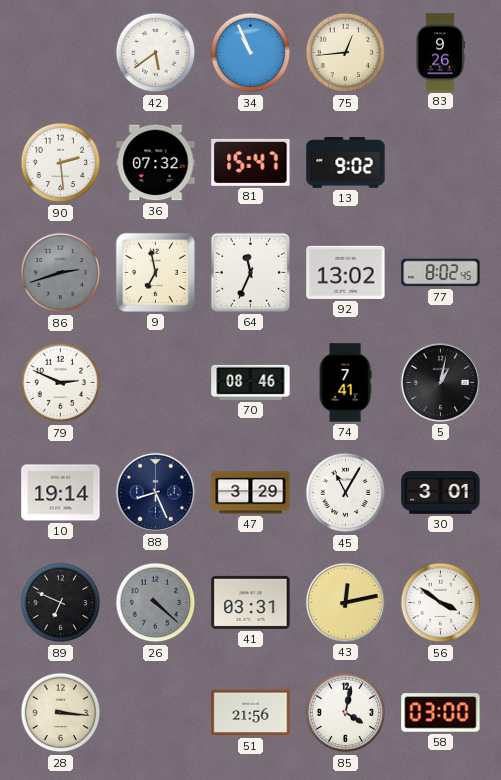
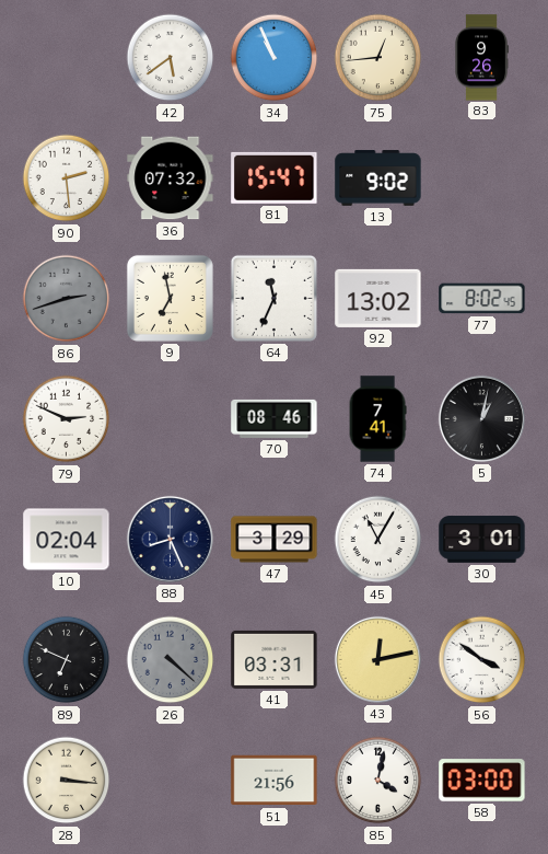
10: 19:14 -> 02:04 (67, 540)
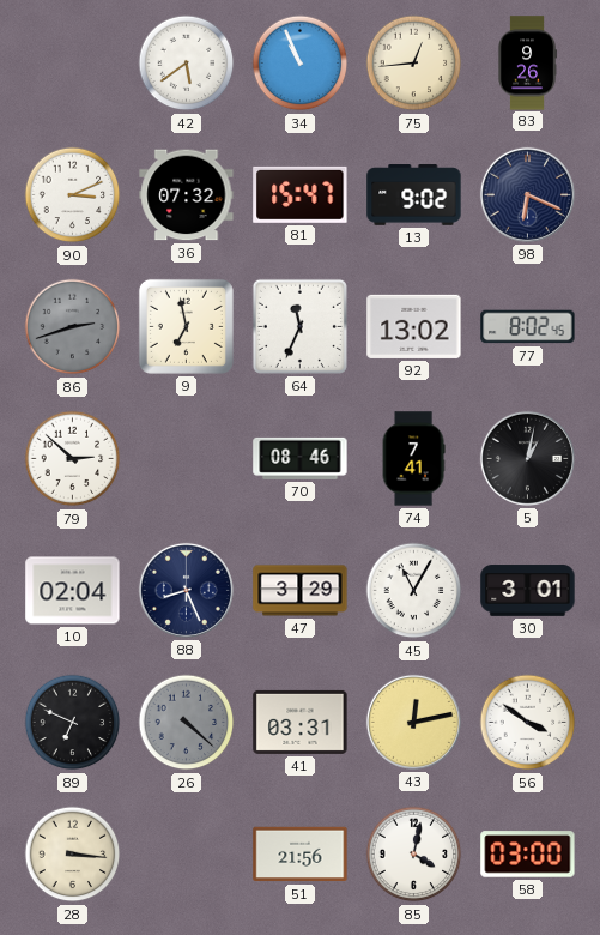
90: 2:29 -> 3:11 (73, 195)
98: none -> 6:19 (527, 194)
79: 2:49 -> 2:52 (73, 459)
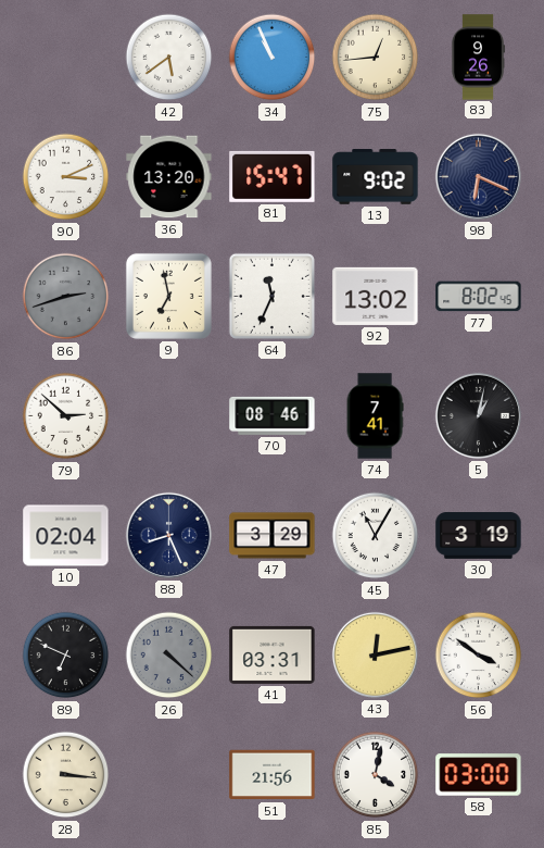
36: 07:32 -> 13:20 (169, 177)
30: 3:01 -> 3:19 (479, 536)
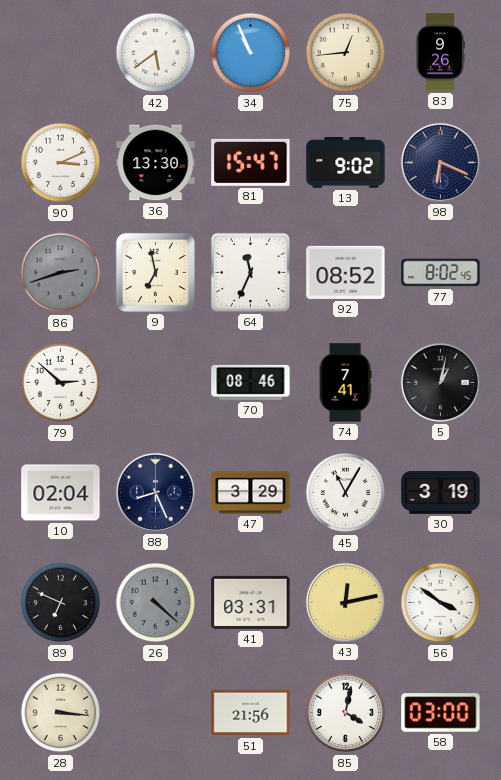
36: 13:20 -> 13:30 (156, 163)
92: 13:02 -> 08:52 (346, 272)
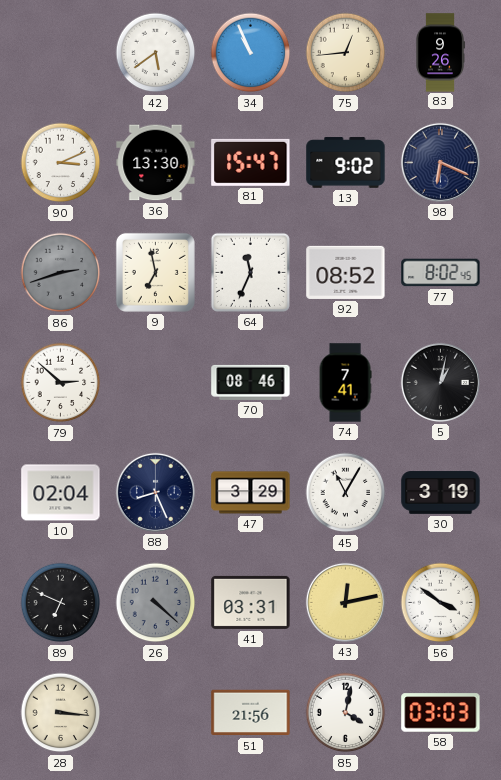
58: 03:00 -> 03:03 (441, 713)
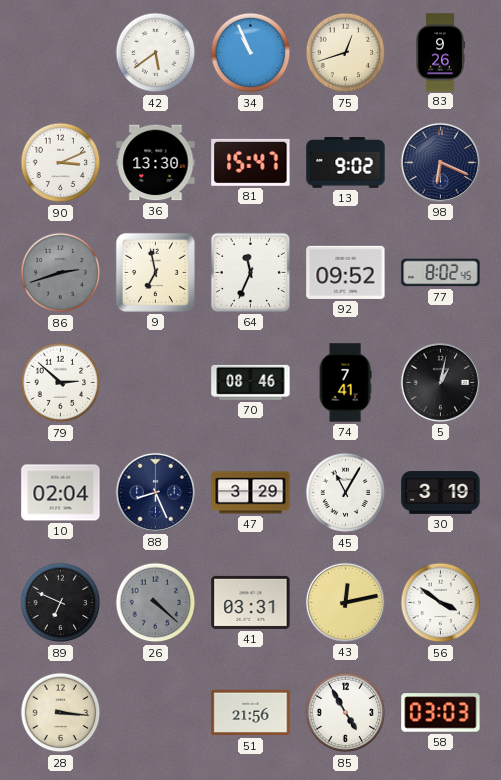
75: 12:44 -> 12:42 (346, 53)
92: 08:52 -> 09:52 (346, 272)
85: 4:02 -> 4:55 (346, 713)
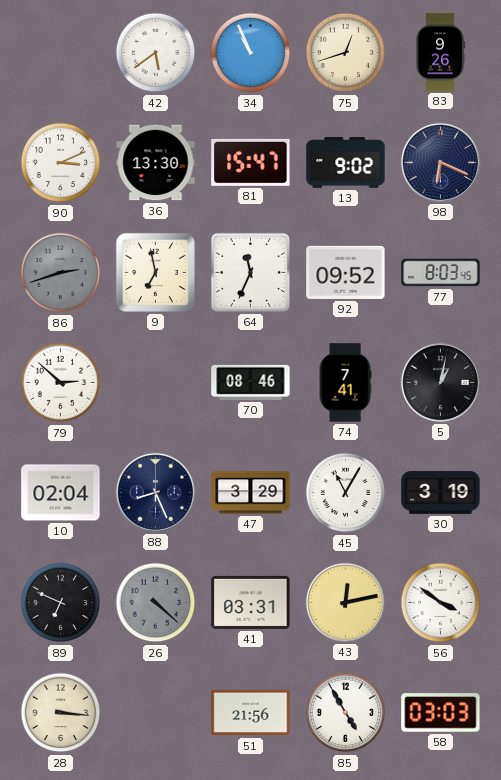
77: 8:02 -> 8:03 (441, 273)
